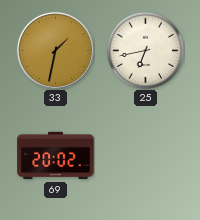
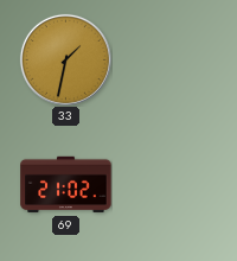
25: 6:43 -> none (145, 50)
69: 20:02 -> 21:02 (66, 185)
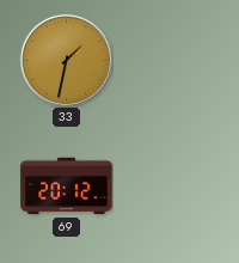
69: 21:02 -> 20:12 (67, 186)
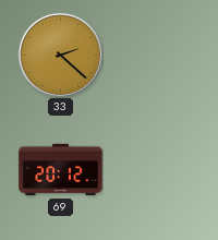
33: 1:32 -> 2:22 (60, 55)
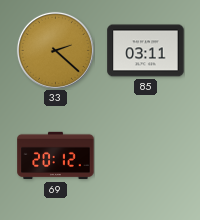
85: none -> 03:11 (146, 51)
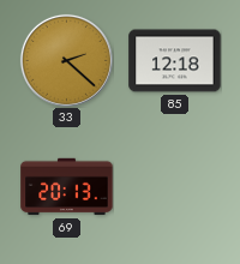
85: 03:11 -> 12:18 (175, 61)
69: 20:12 -> 20:13 (67, 187)
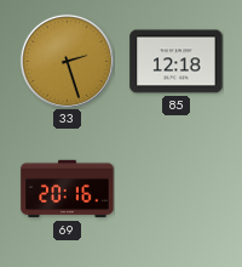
33: 2:22 -> 2:27 (67, 61)
69: 20:13 -> 20:16 (68, 189)
